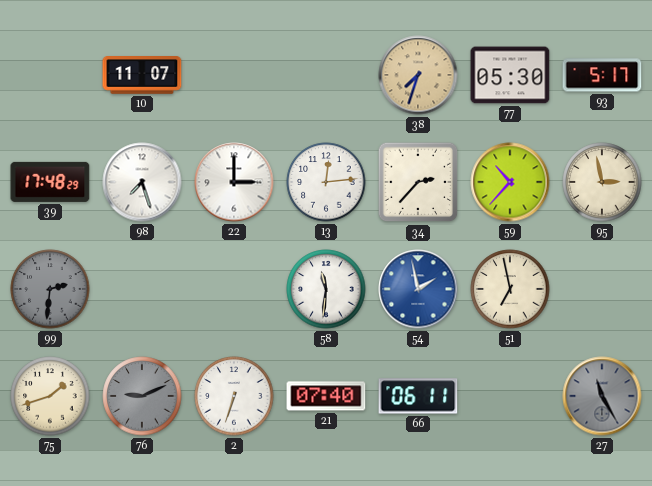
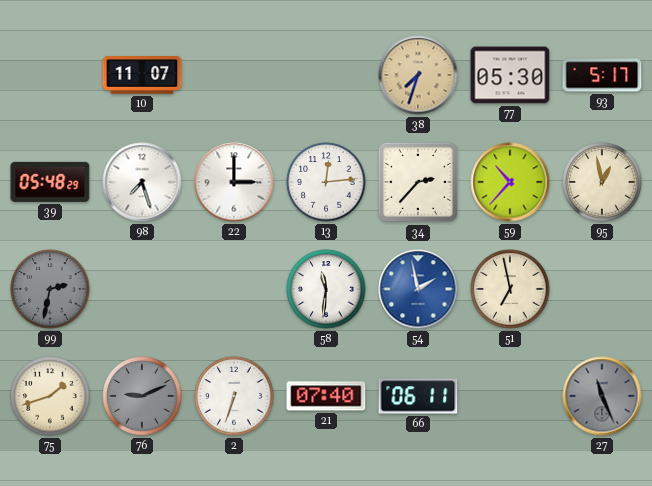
39: 17:48 -> 05:48 (50, 182)
95: 2:58 -> 12:58 (602, 182)
99: 2:31 -> 2:32 (50, 289)
27: 11:25 -> 11:26 (602, 396)
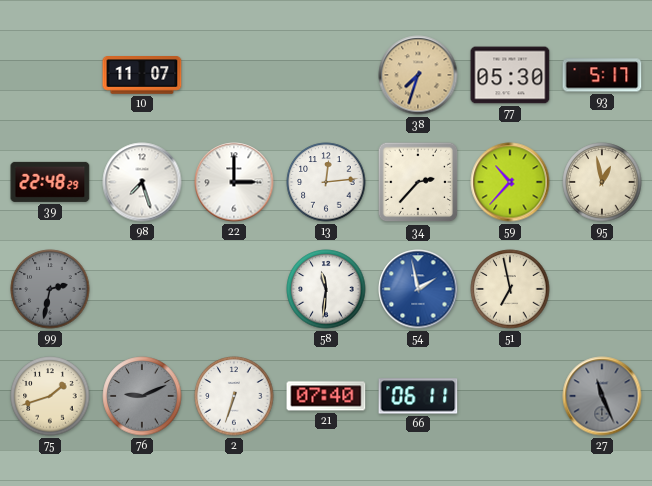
39: 05:48 -> 22:48 (50, 182)
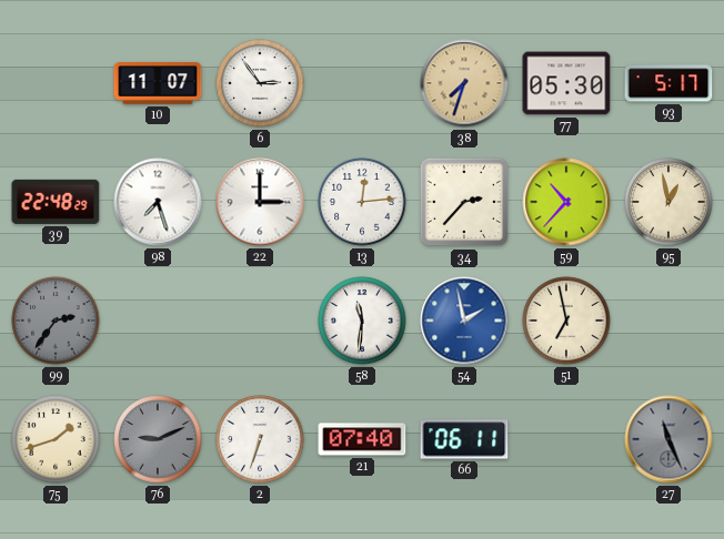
6: none -> 2:54 (260, 83)
99: 2:32 -> 2:36 (56, 321)
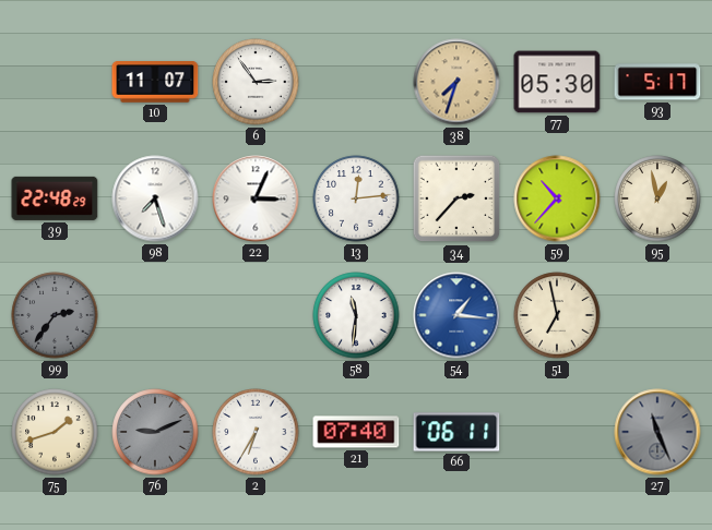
22: 3:00 -> 3:04 (256, 198)
54: 1:58 -> 1:16 (456, 315)
2: 6:33 -> 6:35 (256, 432)
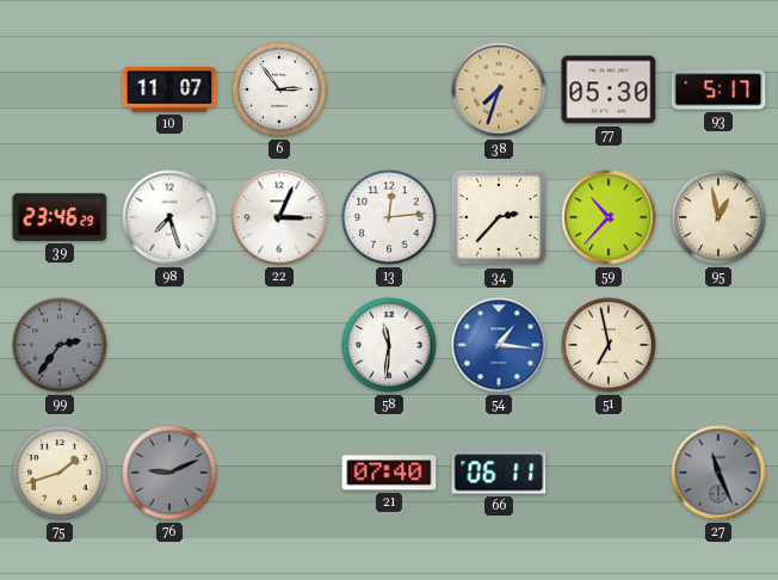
39: 22:48 -> 23:46 (60, 217)
2: 6:35 -> none (256, 432)
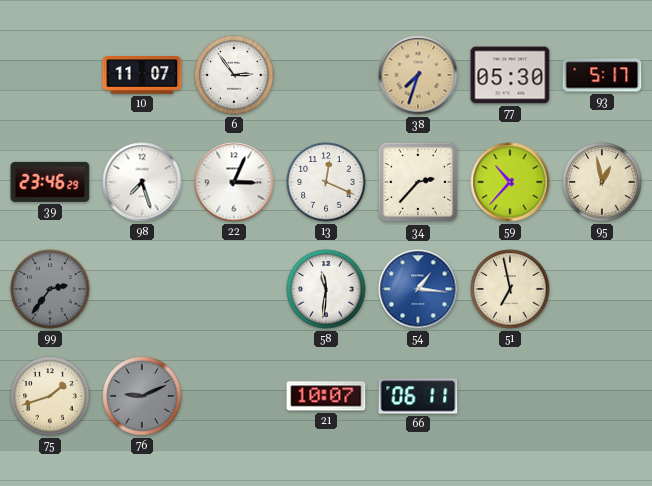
13: 12:14 -> 12:19 (326, 182)
21: 07:40 -> 10:07 (326, 396)
27: 11:26 -> none (718, 473)
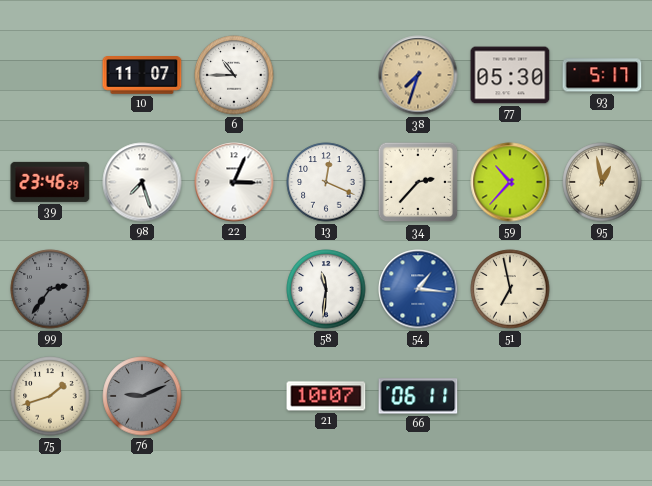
6: 2:54 -> 10:45 (234, 75)
